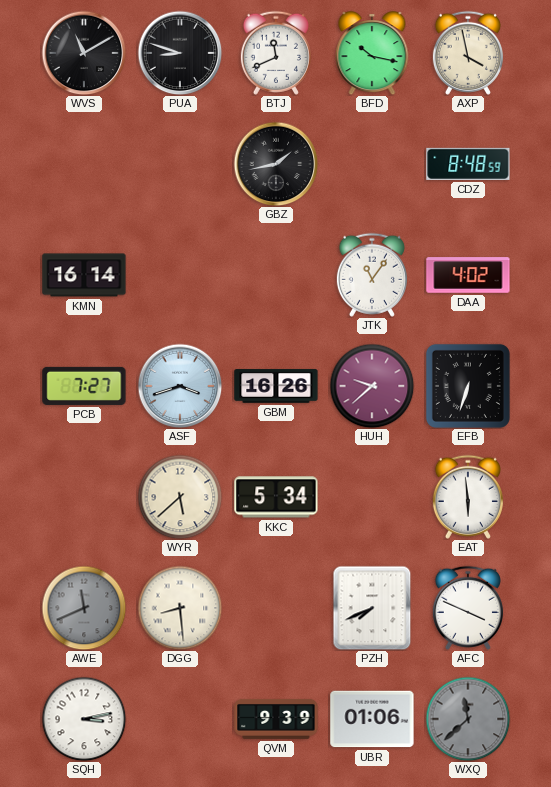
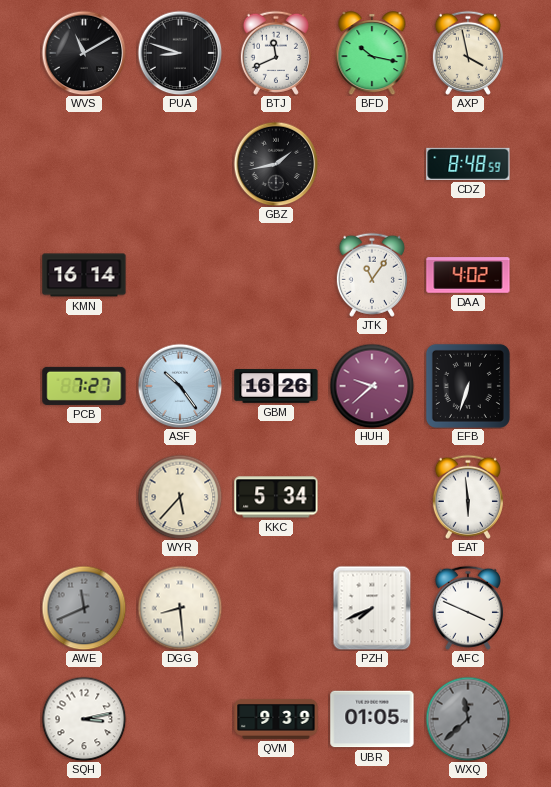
ASF: 3:42 -> 10:24 (180, 386)
WYR: 5:38 -> 5:37 (180, 497)
UBR: 01:06 -> 01:05 (372, 719)
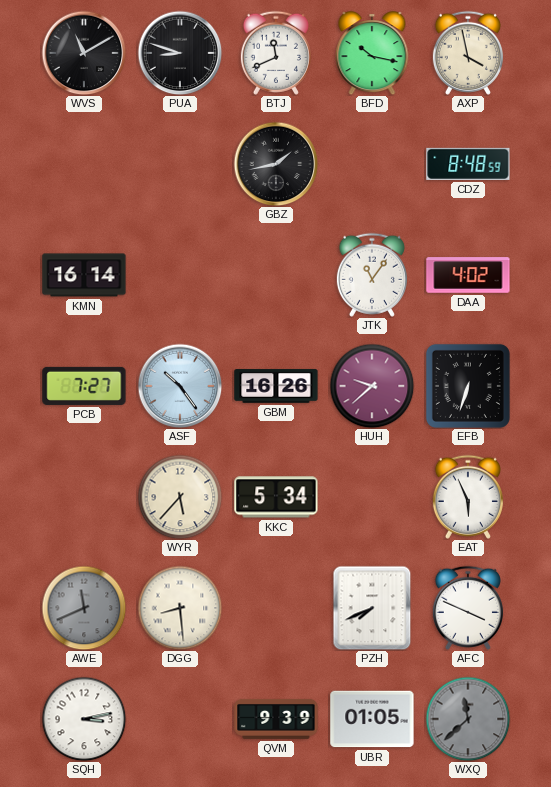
EAT: 5:59 -> 5:56 (468, 497)
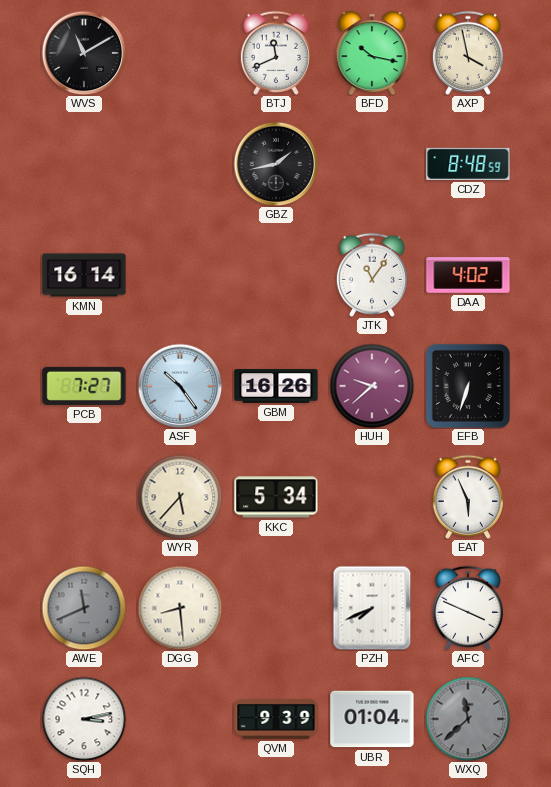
PUA: 8:48 -> none (180, 53)
UBR: 01:05 -> 01:04 (372, 719)
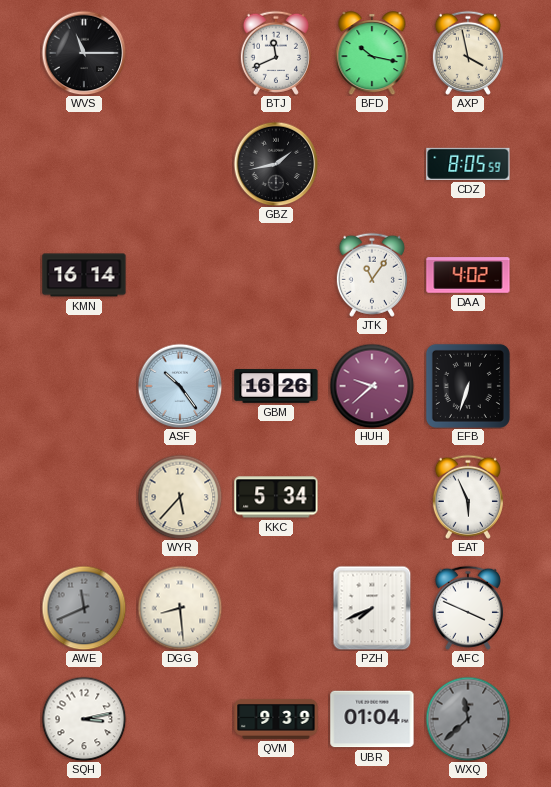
WVS: 11:10 -> 11:15 (84, 53)
CDZ: 8:48 -> 8:05 (468, 164)
PCB: 7:27 -> none (84, 386)
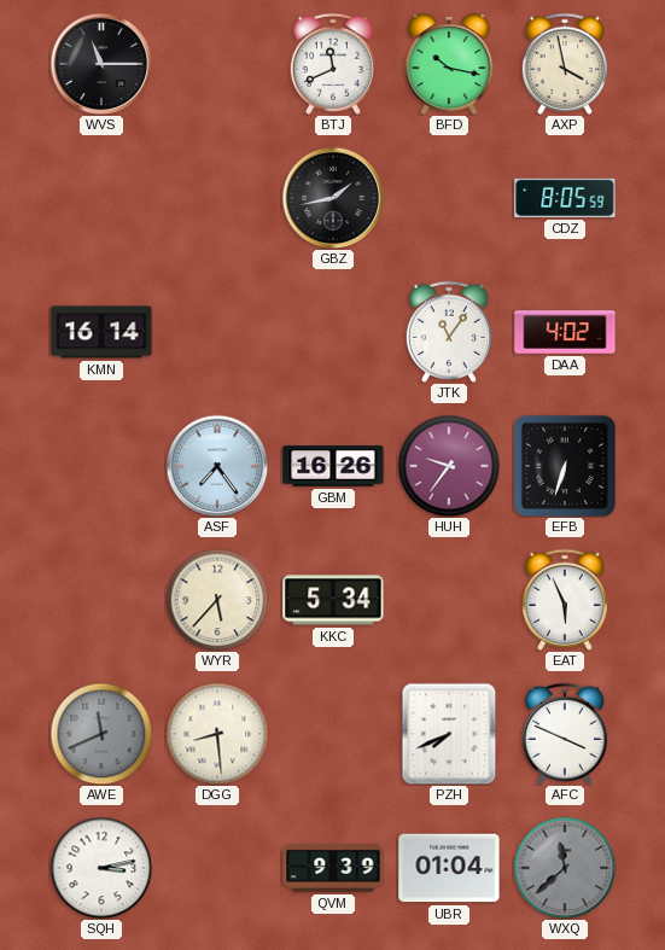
ASF: 10:24 -> 7:24 (217, 466)
HUH: 9:38 -> 9:36 (449, 466)
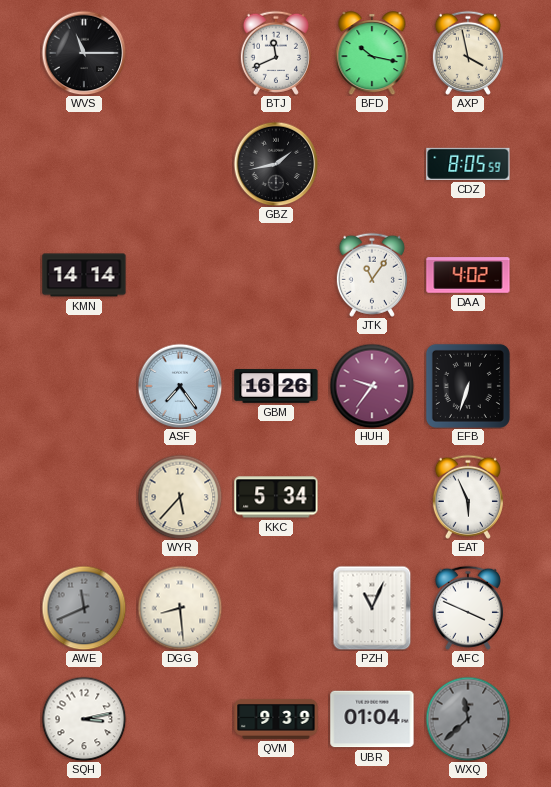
KMN: 16:14 -> 14:14 (84, 275)
PZH: 7:41 -> 11:04 (372, 608)
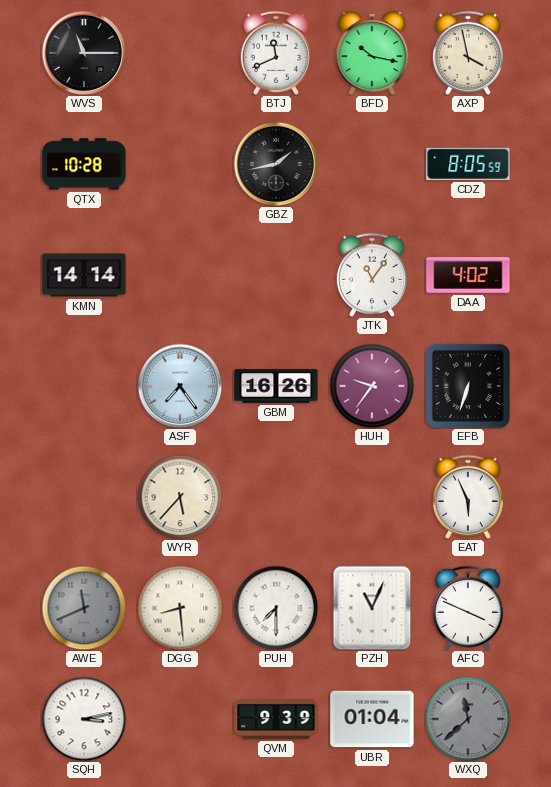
QTX: none -> 10:28 (84, 164)
KKC: 5:34 -> none (276, 497)
PUH: none -> 7:30 (276, 608)
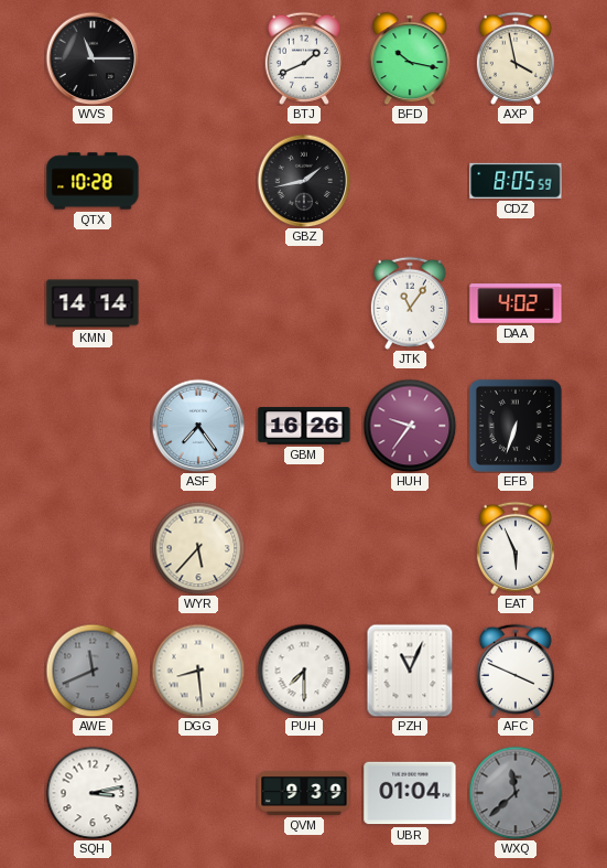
BTJ: 11:41 -> 1:41 (304, 58)
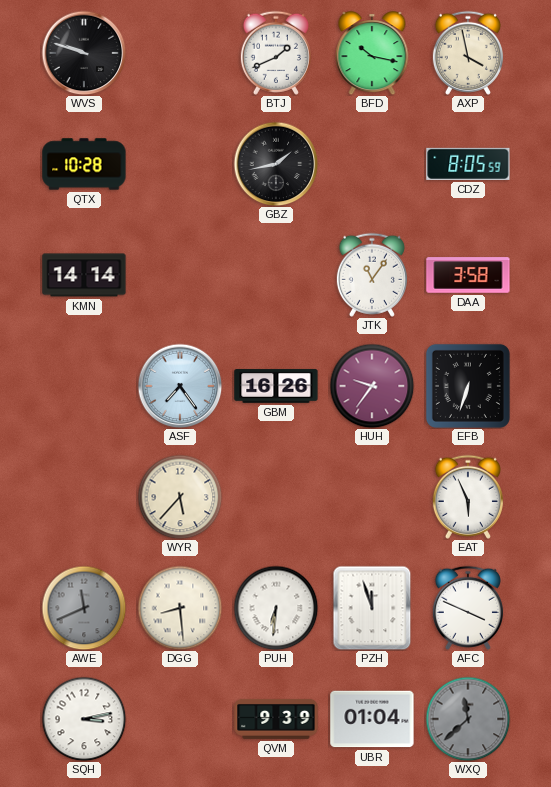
WVS: 11:15 -> 9:48 (84, 53)
DAA: 4:02 -> 3:58 (468, 275)
PUH: 7:30 -> 6:31 (276, 608)
PZH: 11:04 -> 11:57 (372, 608)
